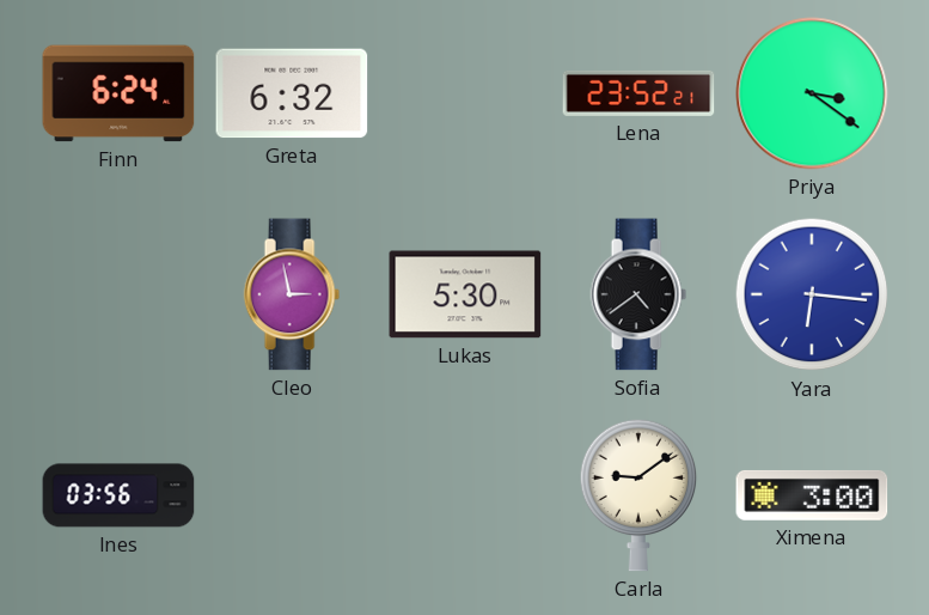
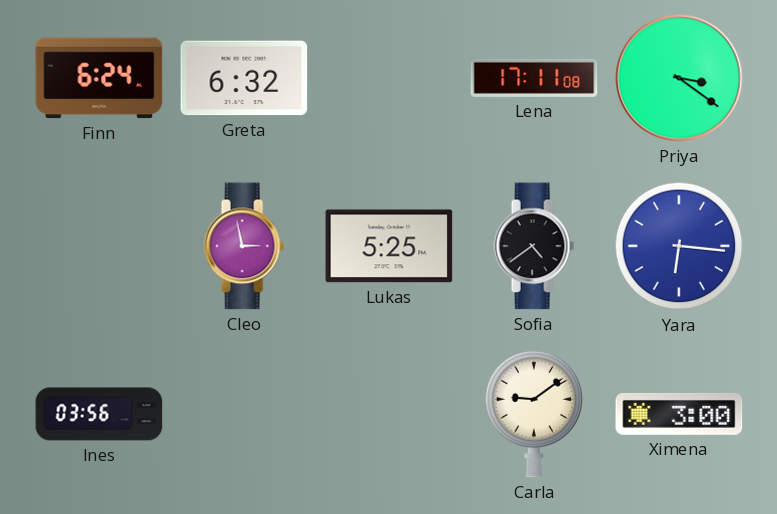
Lena: 23:52 -> 17:11 (534, 78)
Lukas: 5:30 -> 5:25 (389, 246)
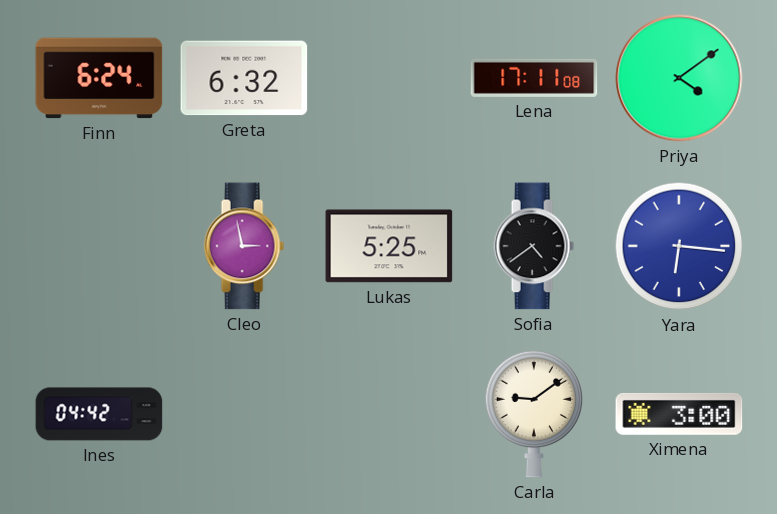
Priya: 3:21 -> 4:09 (679, 78)
Ines: 03:56 -> 04:42 (99, 414)
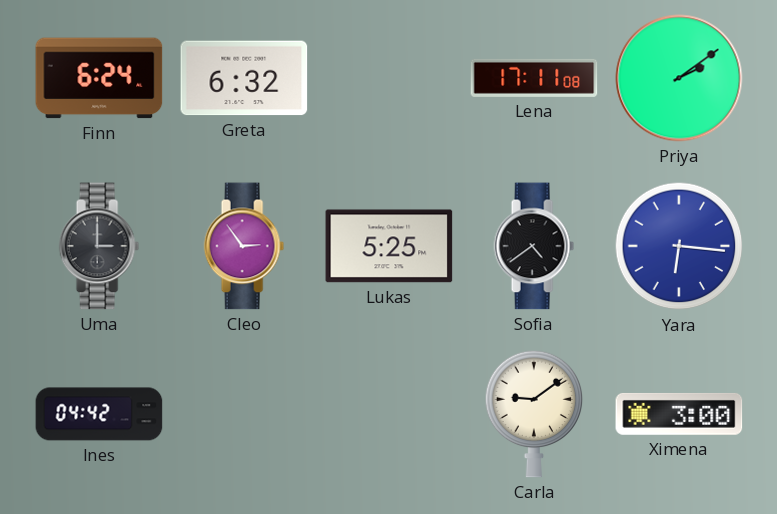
Priya: 4:09 -> 2:09 (679, 78)
Uma: none -> 3:00 (99, 246)
Cleo: 2:58 -> 2:54 (244, 246)
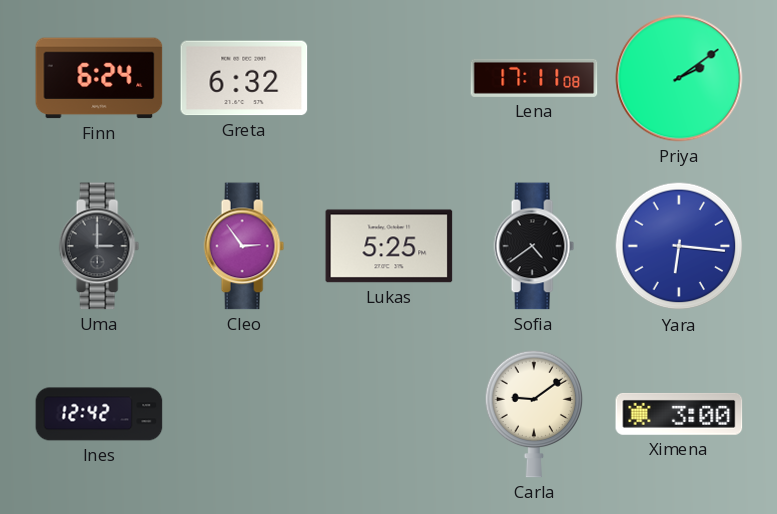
Ines: 04:42 -> 12:42 (99, 414)
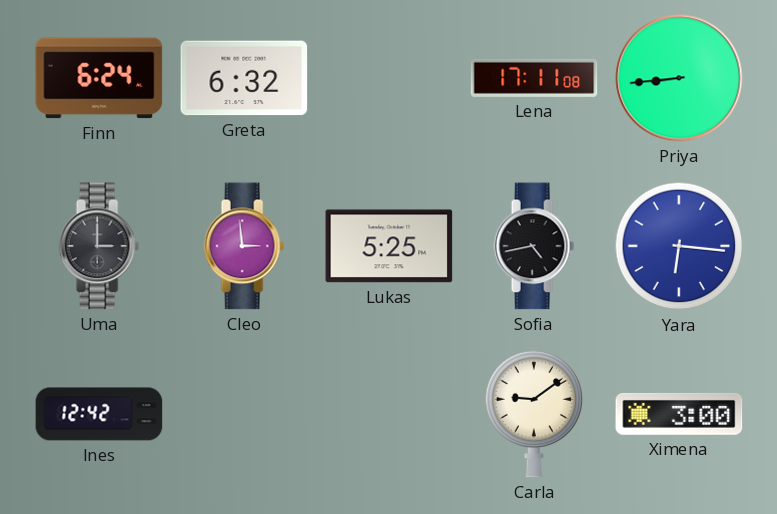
Priya: 2:09 -> 8:44 (679, 78)
Cleo: 2:54 -> 2:59 (244, 246)
Sofia: 4:39 -> 4:43 (534, 246)
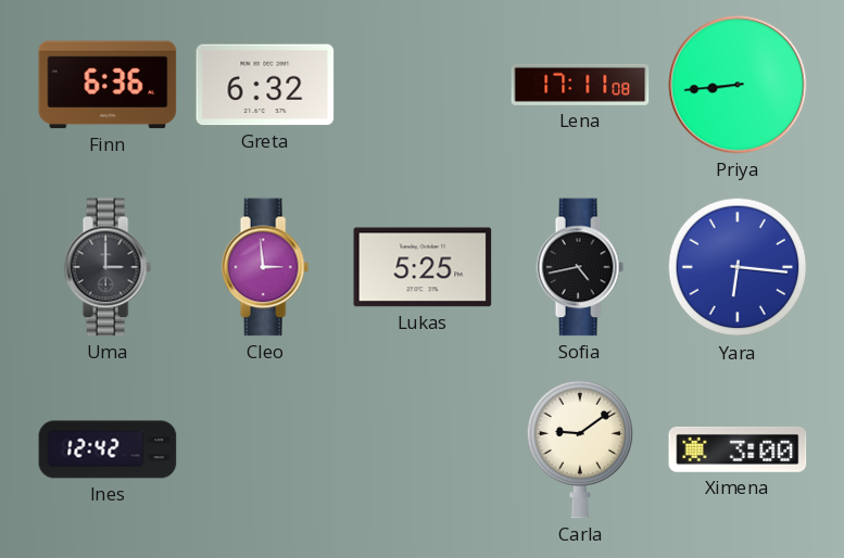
Finn: 6:24 -> 6:36 (108, 85)
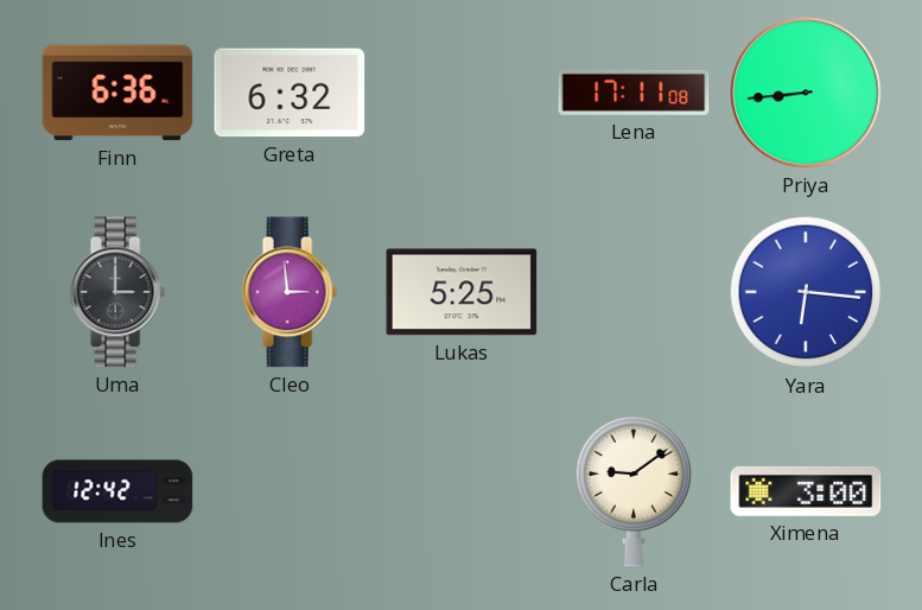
Sofia: 4:43 -> none (580, 267)
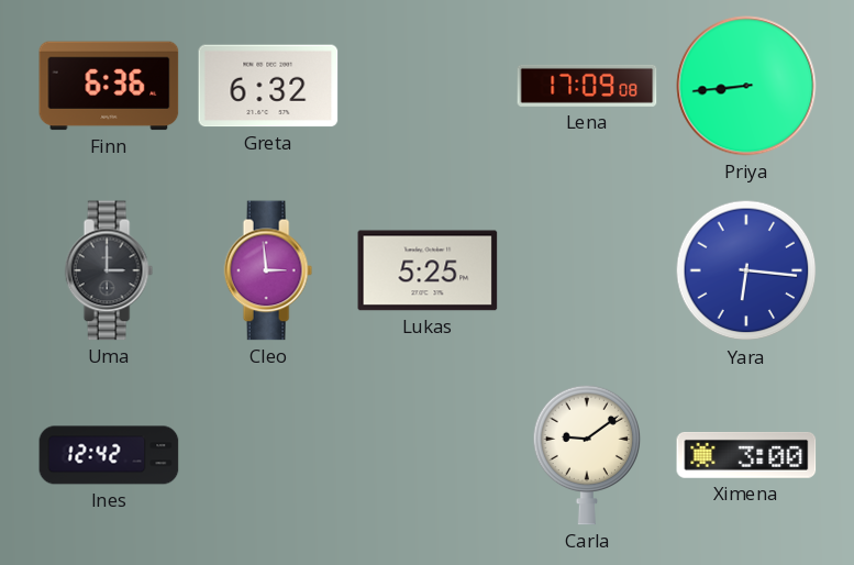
Lena: 17:11 -> 17:09 (587, 86)
